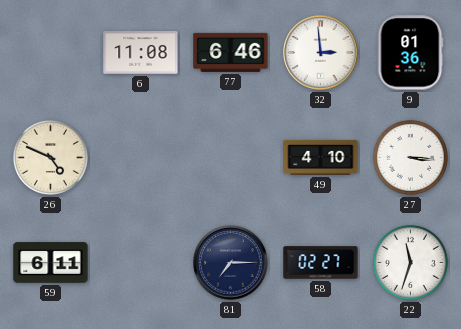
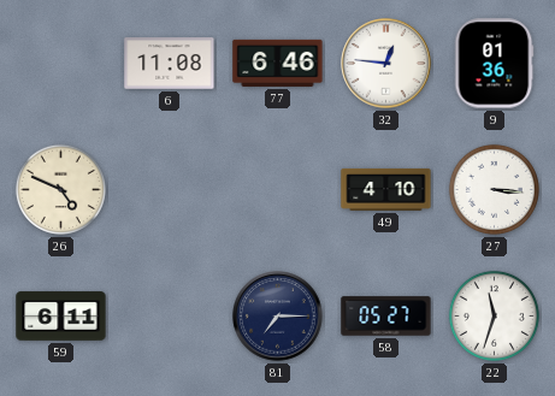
32: 2:59 -> 12:46 (386, 64)
58: 02:27 -> 05:27 (386, 317)
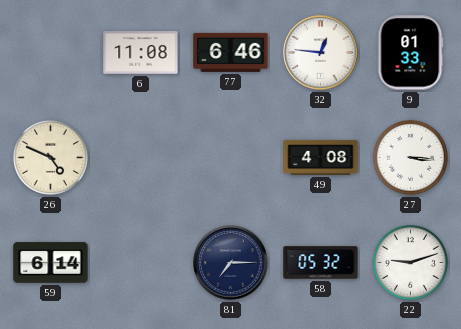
9: 01:36 -> 01:33 (410, 53)
49: 4:10 -> 4:08 (321, 157)
59: 6:11 -> 6:14 (51, 263)
58: 05:27 -> 05:32 (321, 263)
22: 11:33 -> 9:12 (410, 262)
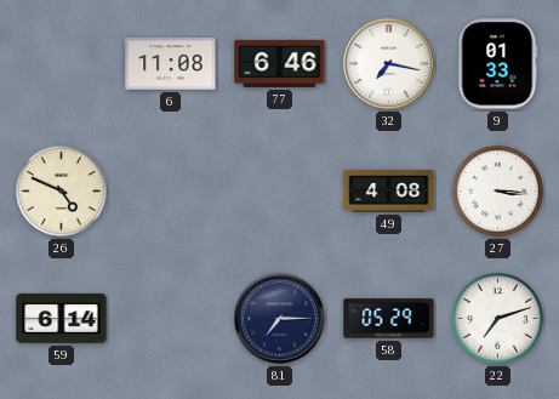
32: 12:46 -> 7:17 (389, 64)
58: 05:32 -> 05:29 (389, 319)
22: 9:12 -> 7:12 (497, 318)
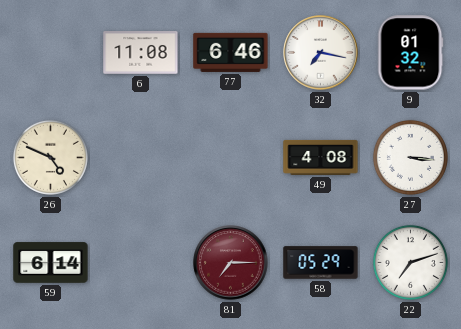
9: 01:33 -> 01:32 (410, 53)
81 dial: navy -> burgundy (231, 263)
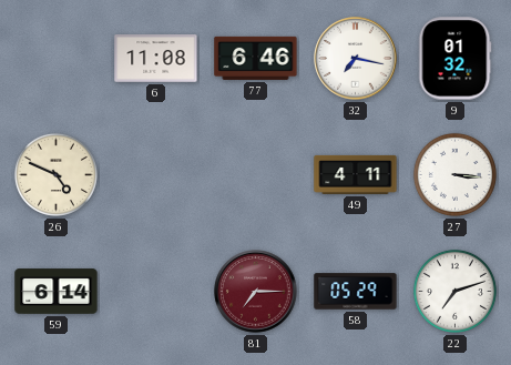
49: 4:08 -> 4:11 (356, 174)
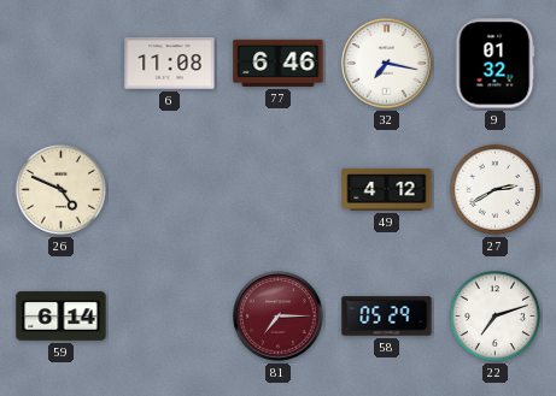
49: 4:11 -> 4:12 (387, 189)
27: 3:16 -> 2:40 (494, 189)
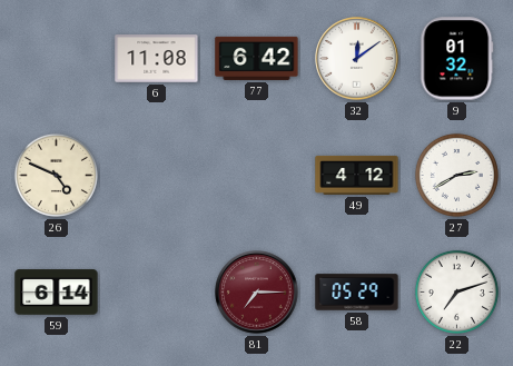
77: 6:46 -> 6:42 (257, 58)
32: 7:17 -> 12:09 (357, 59)
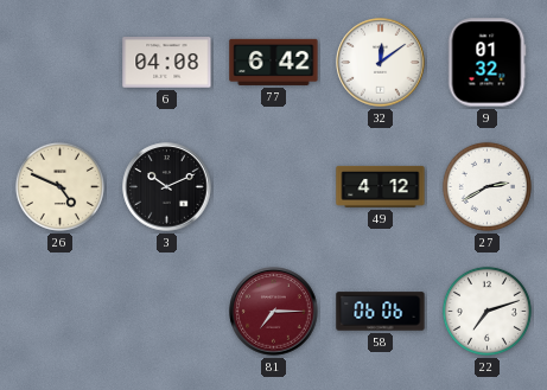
6: 11:08 -> 04:08 (167, 63)
3: none -> 10:11 (167, 187)
59: 6:14 -> none (57, 293)
58: 05:29 -> 06:06 (381, 312)
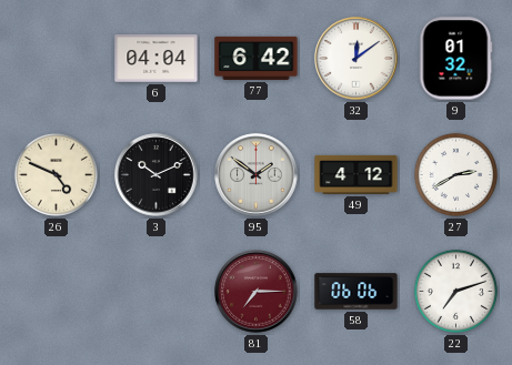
6: 04:08 -> 04:04 (157, 59)
95: none -> 1:51 (257, 175)
